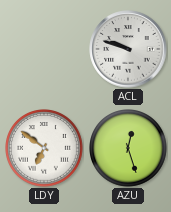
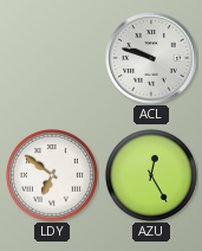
AZU: 12:27 -> 12:25 (152, 176)
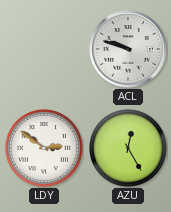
LDY: 6:51 -> 2:51 (45, 149)
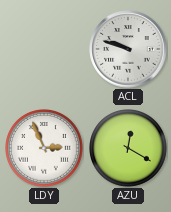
LDY: 2:51 -> 2:56 (45, 149)
AZU: 12:25 -> 12:20 (129, 149)
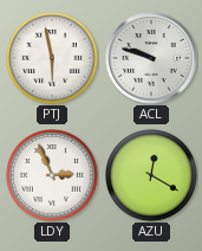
PTJ: none -> 5:58 (53, 59)
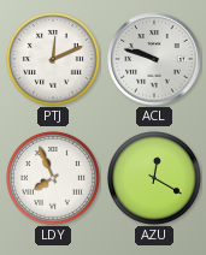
PTJ: 5:58 -> 12:11 (54, 60)
LDY: 2:56 -> 7:56 (54, 179)
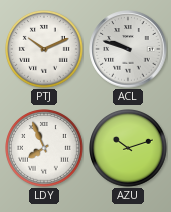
PTJ: 12:11 -> 10:11 (45, 50)
AZU: 12:20 -> 10:12 (129, 149)
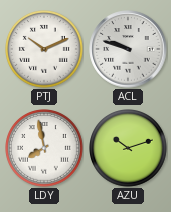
LDY: 7:56 -> 7:58 (45, 149)
